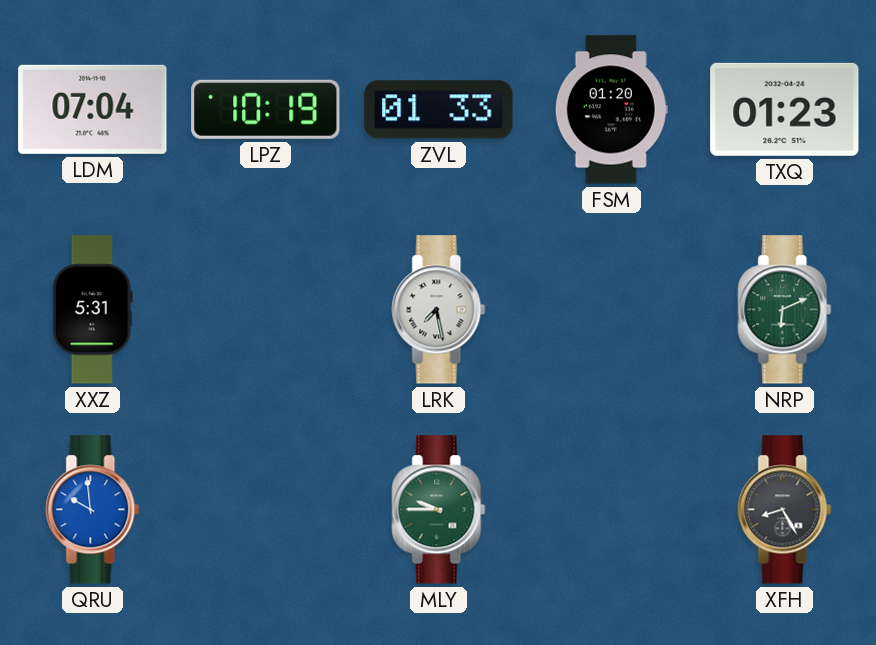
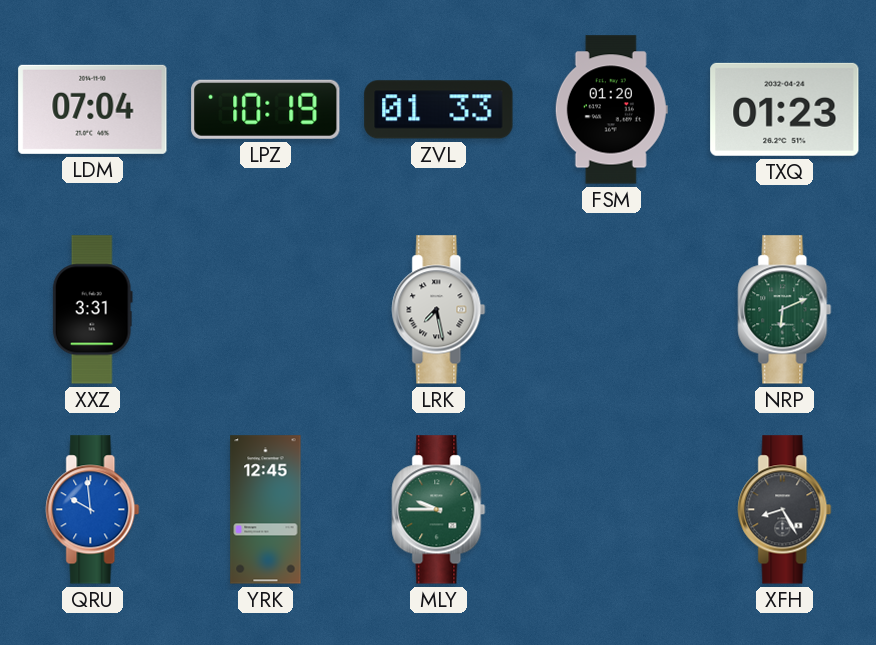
XXZ: 5:31 -> 3:31 (92, 310)
YRK: none -> 12:45 (266, 510)
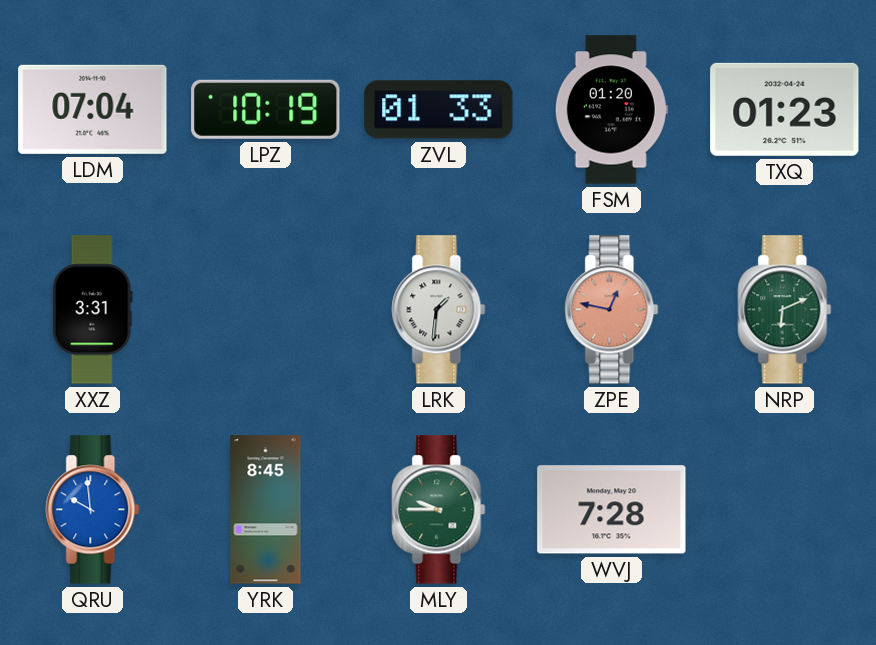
LRK: 7:28 -> 1:31 (439, 310)
ZPE: none -> 12:47 (612, 310)
YRK: 12:45 -> 8:45 (266, 510)
WVJ: none -> 7:28 (612, 510)
XFH: 8:25 -> none (785, 510)
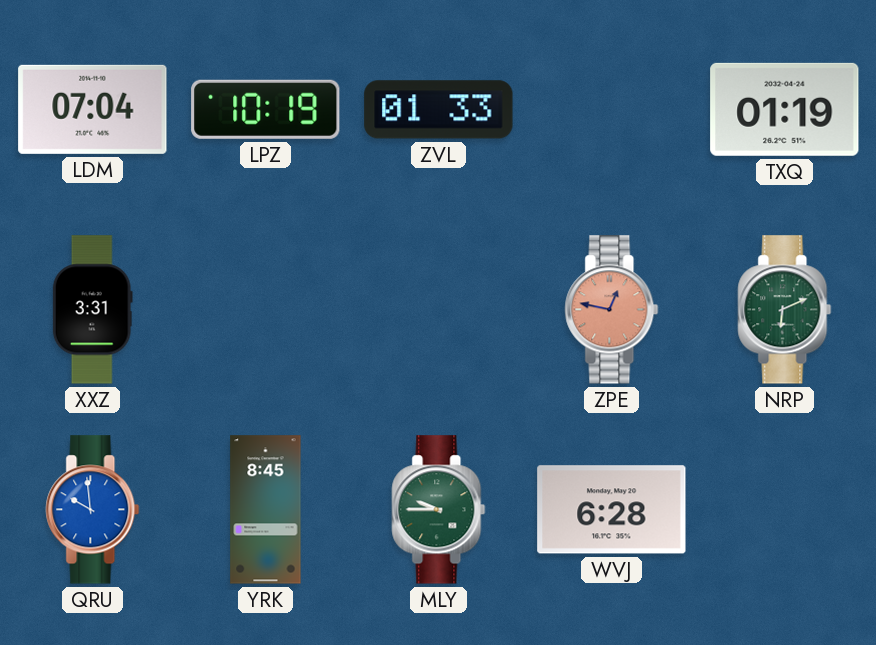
FSM: 01:20 -> none (611, 110)
TXQ: 01:23 -> 01:19 (785, 109)
LRK: 1:31 -> none (439, 310)
WVJ: 7:28 -> 6:28 (612, 510)
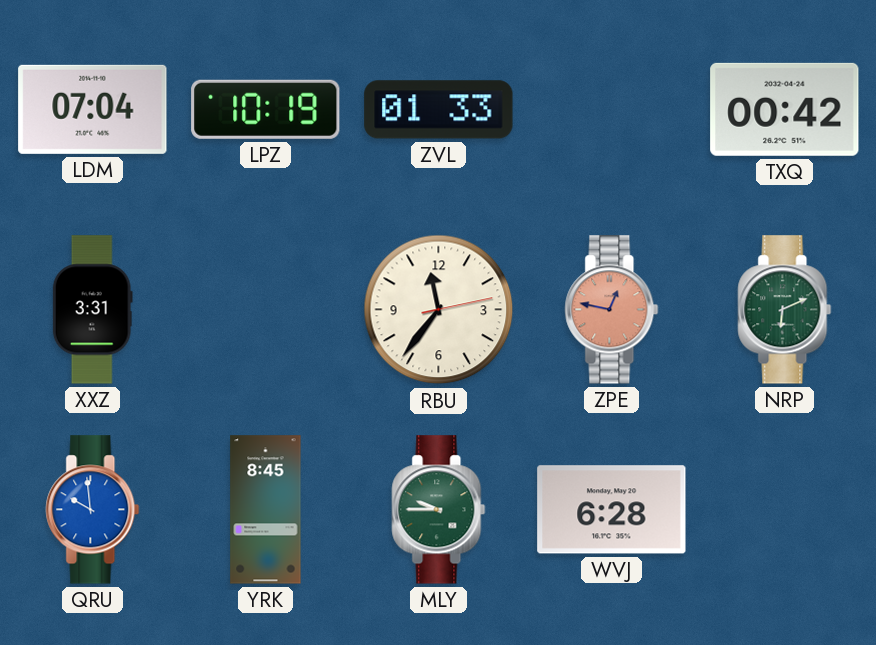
TXQ: 01:19 -> 00:42 (785, 109)
RBU: none -> 11:36 (439, 310)
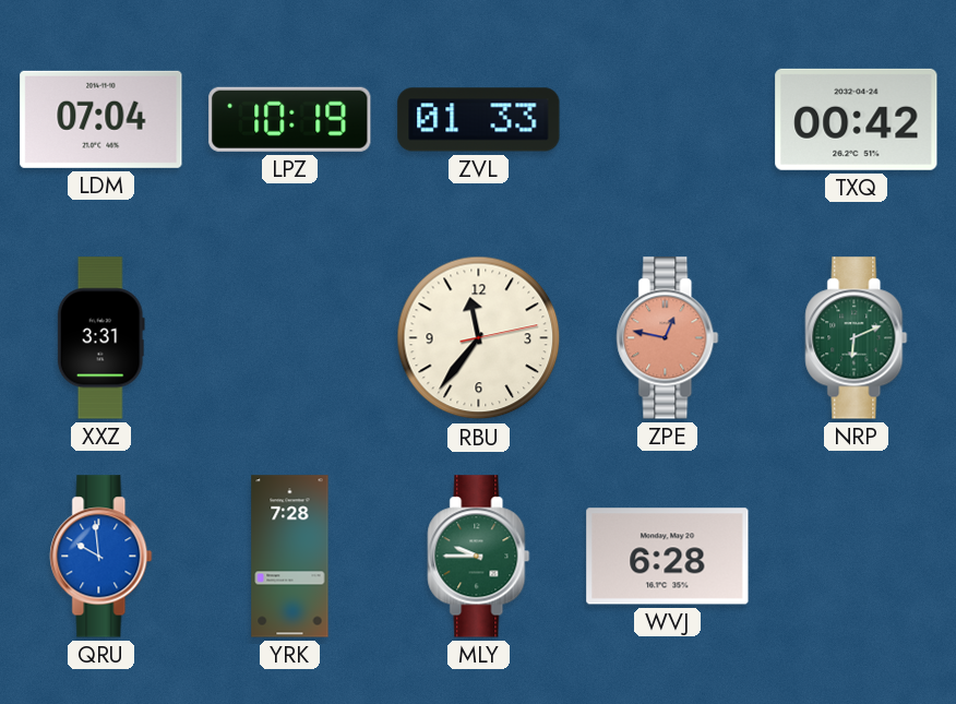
YRK: 8:45 -> 7:28 (290, 557)
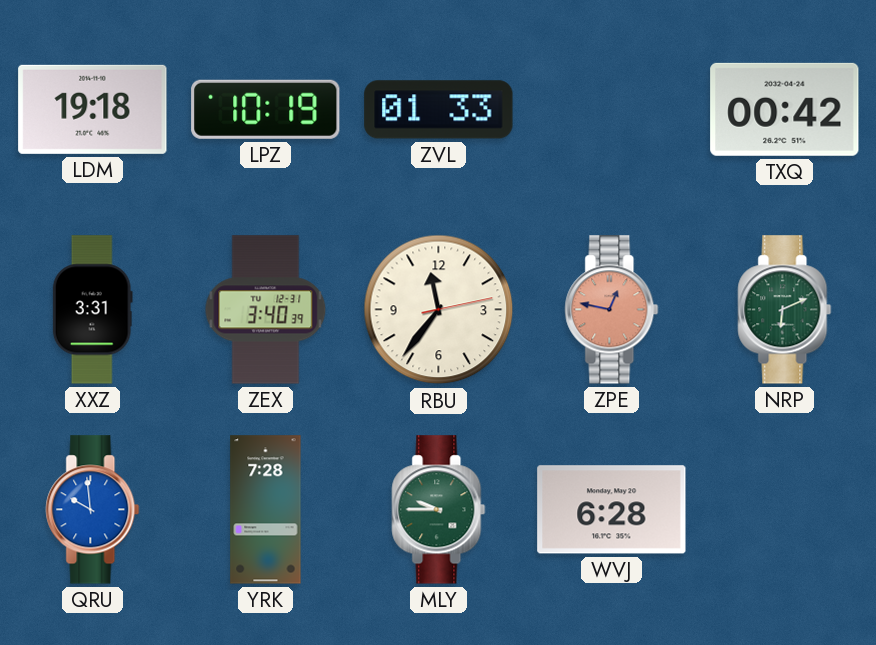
LDM: 07:04 -> 19:18 (93, 109)
ZEX: none -> 3:40 (266, 310)
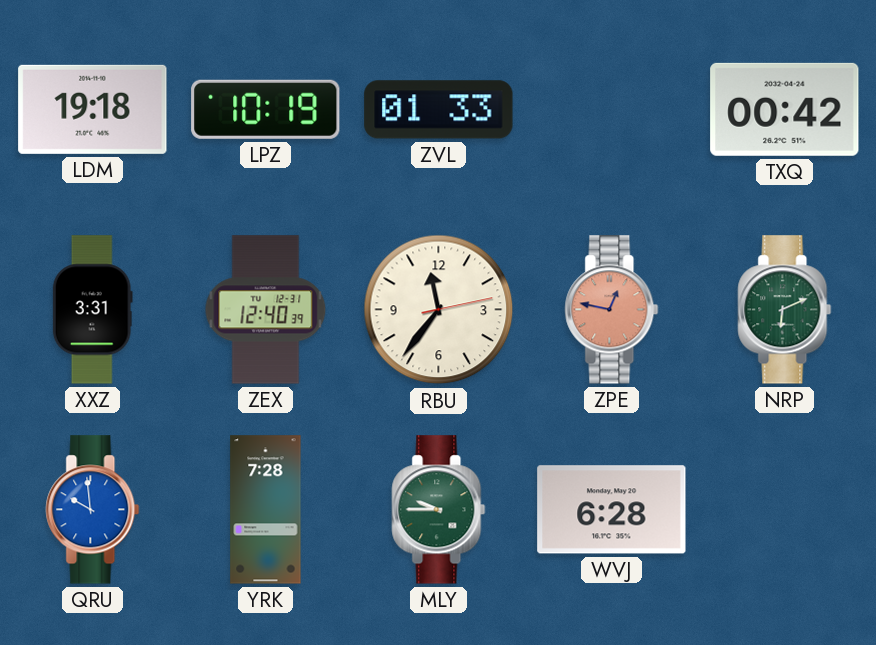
ZEX: 3:40 -> 12:40 (266, 310)
